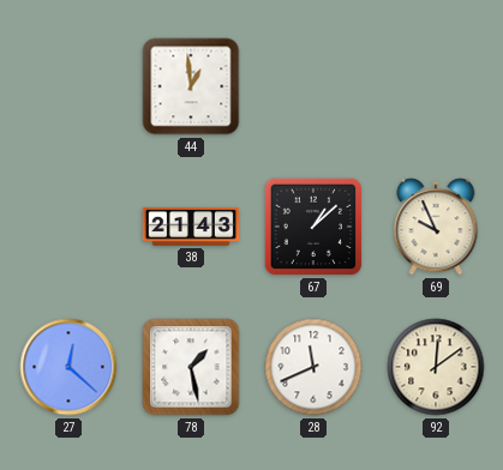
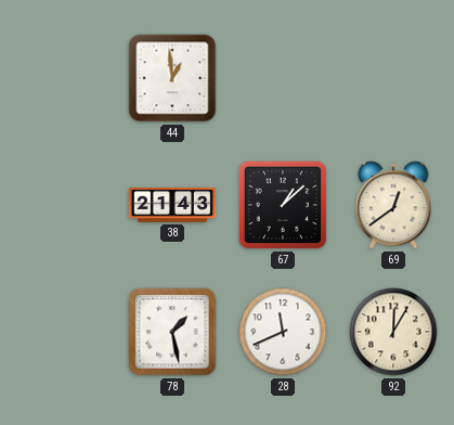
69: 9:56 -> 12:39 (393, 205)
27: 12:22 -> none (68, 367)
92: 12:09 -> 12:05 (393, 332)
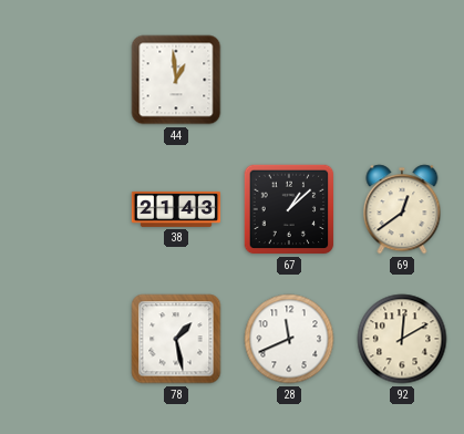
92: 12:05 -> 12:10 (402, 339)
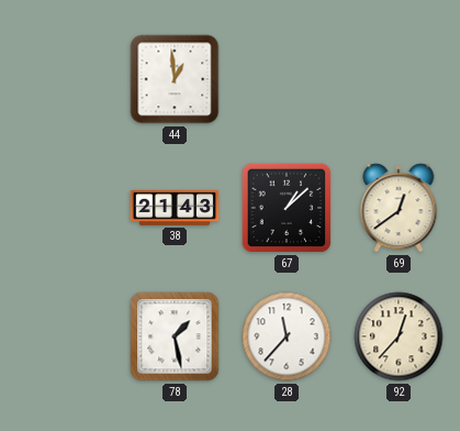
28: 11:41 -> 11:37 (287, 336)
92: 12:10 -> 12:37 (399, 336)
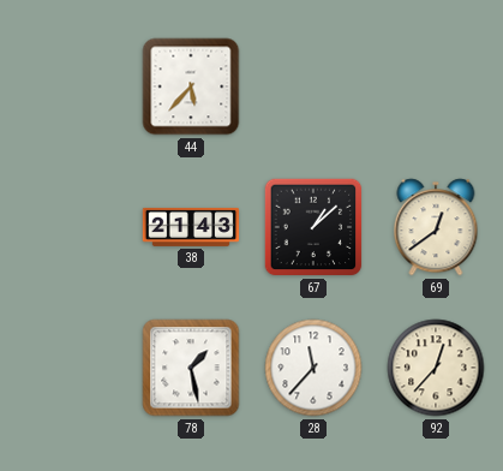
44: 12:59 -> 5:37 (191, 87)
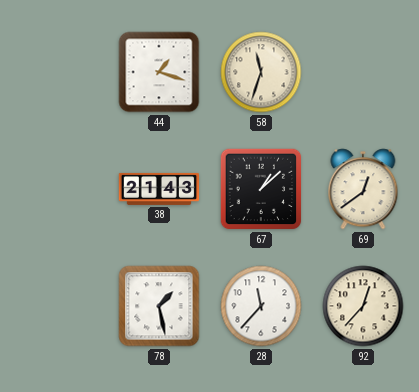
44: 5:37 -> 1:18 (159, 72)
58: none -> 11:33 (261, 72)
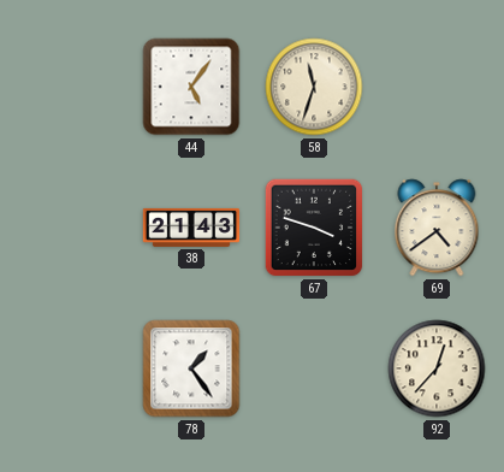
44: 1:18 -> 5:06 (191, 87)
67: 1:08 -> 3:48 (314, 228)
69: 12:39 -> 4:39 (437, 228)
78: 1:28 -> 1:24 (191, 368)
28: 11:37 -> none (261, 306)
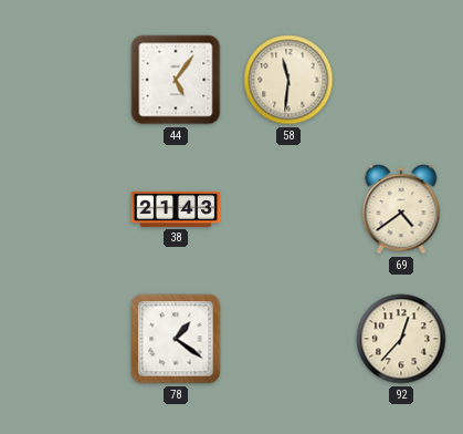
58: 11:33 -> 11:31 (288, 80)
67: 3:48 -> none (314, 228)
78: 1:24 -> 1:21 (176, 339)
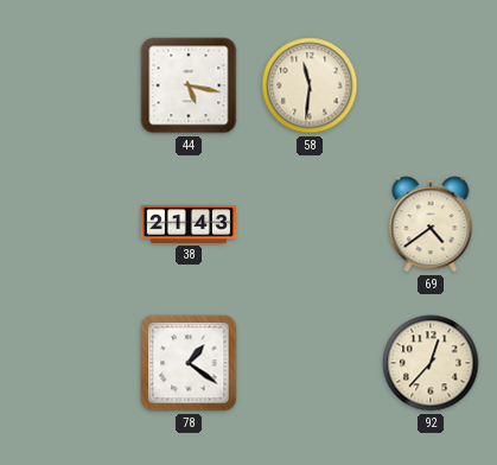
44: 5:06 -> 5:17 (189, 85)
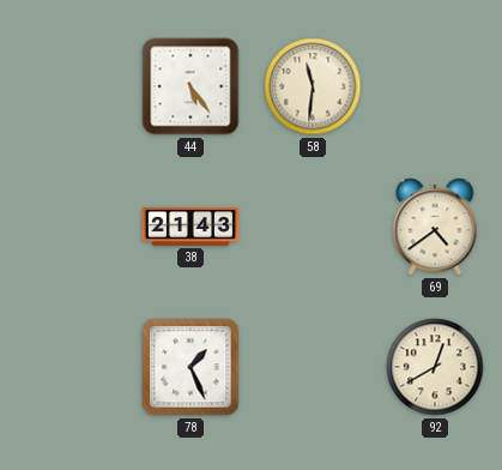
44: 5:17 -> 5:24 (190, 86)
78: 1:21 -> 1:26 (190, 367)
92: 12:37 -> 12:40 (435, 367)
